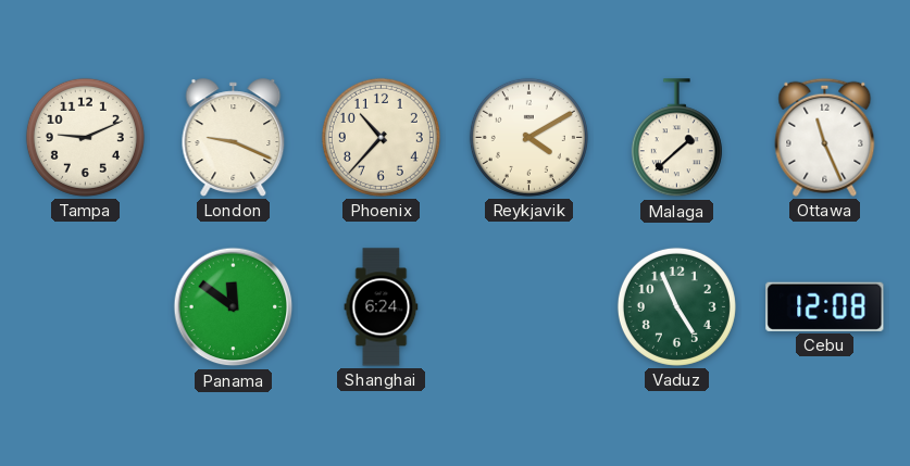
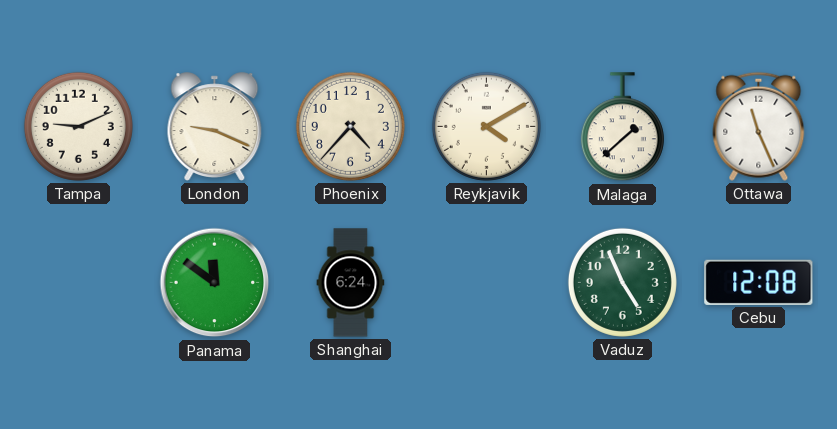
Phoenix: 10:37 -> 4:37 (350, 126)
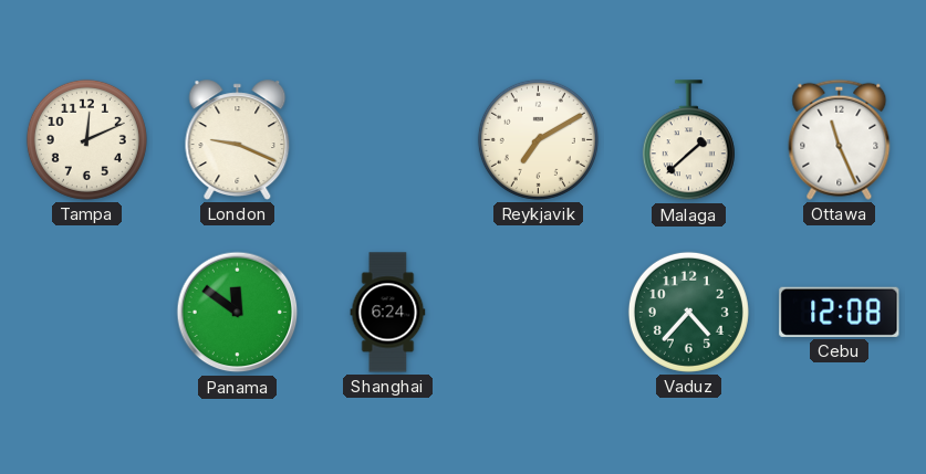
Tampa: 9:11 -> 12:11 (86, 139)
Phoenix: 4:37 -> none (350, 126)
Reykjavik: 4:10 -> 7:10 (538, 139)
Vaduz: 4:56 -> 4:37 (688, 312)
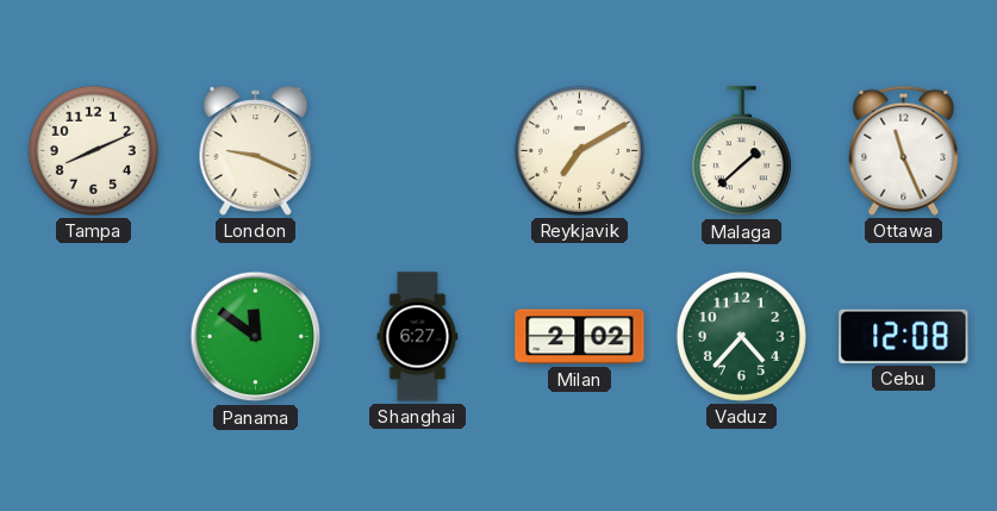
Tampa: 12:11 -> 8:11 (93, 150)
Shanghai: 6:24 -> 6:27 (418, 337)
Milan: none -> 2:02 (580, 337)
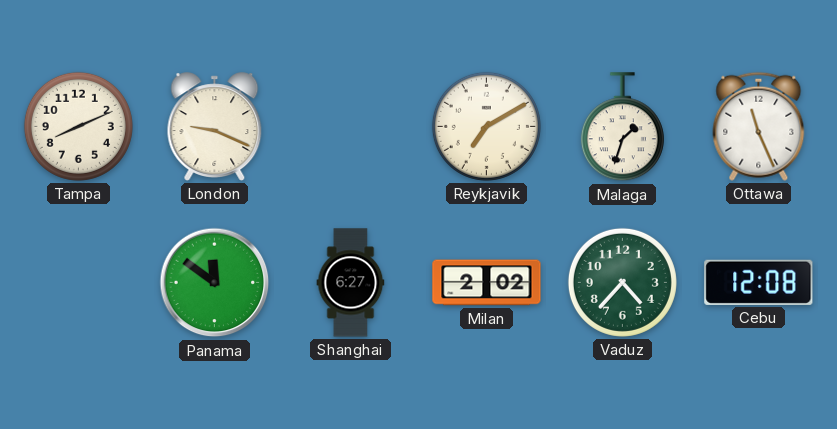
Malaga: 1:38 -> 1:33 (622, 127)
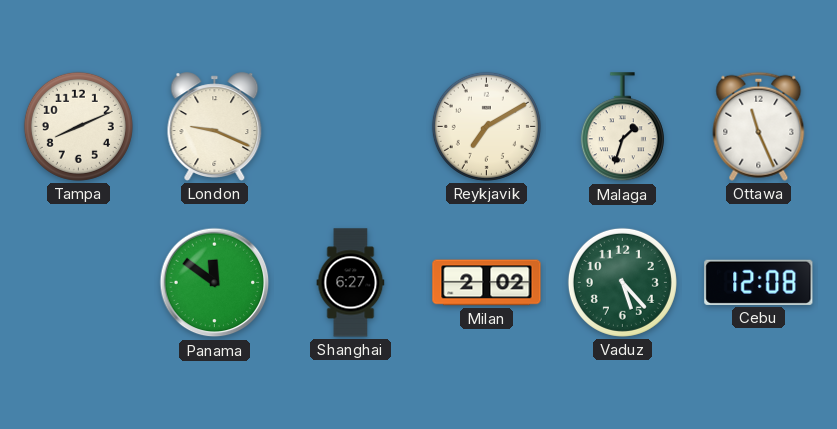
Vaduz: 4:37 -> 5:23 (622, 282)
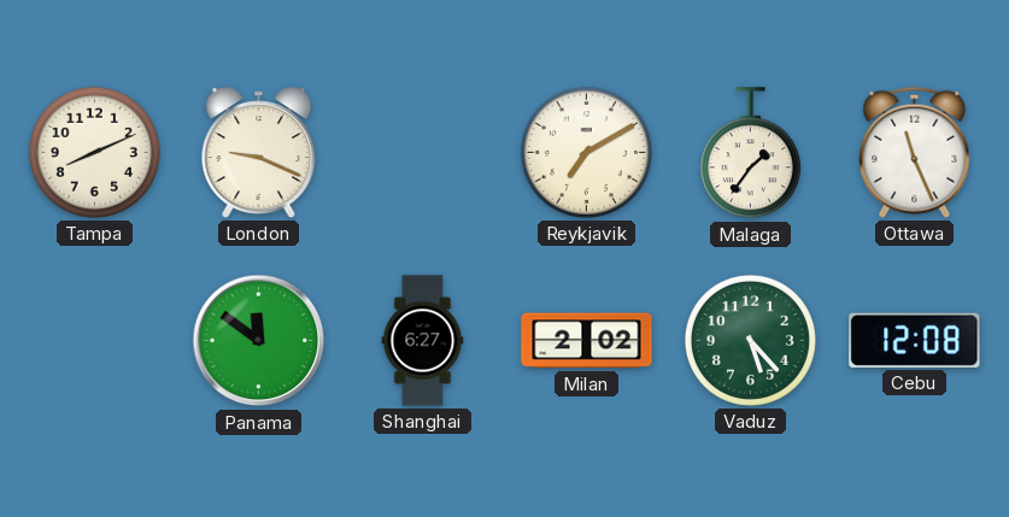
Malaga: 1:33 -> 1:36 (750, 153)
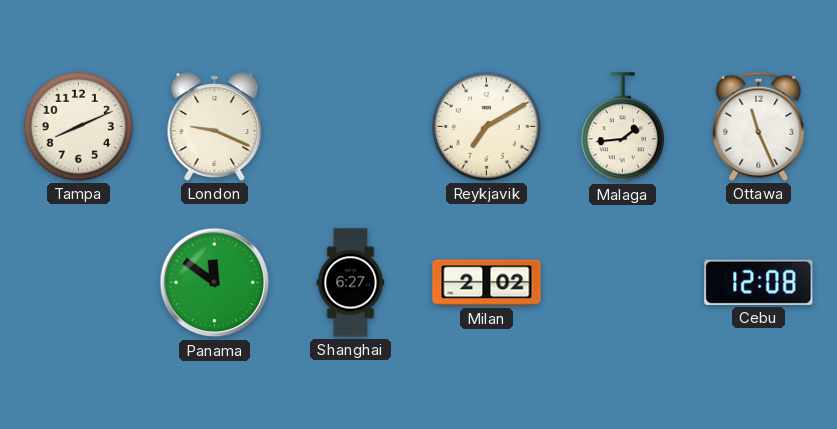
Malaga: 1:36 -> 1:44 (622, 127)
Vaduz: 5:23 -> none (750, 340)
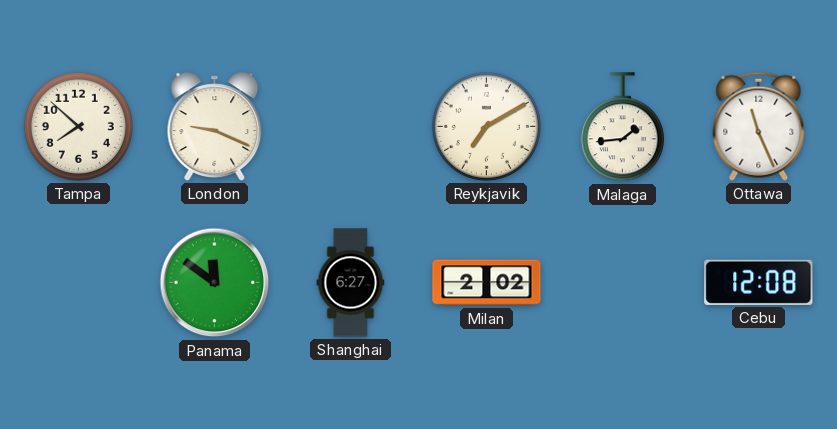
Tampa: 8:11 -> 7:52 (78, 126)
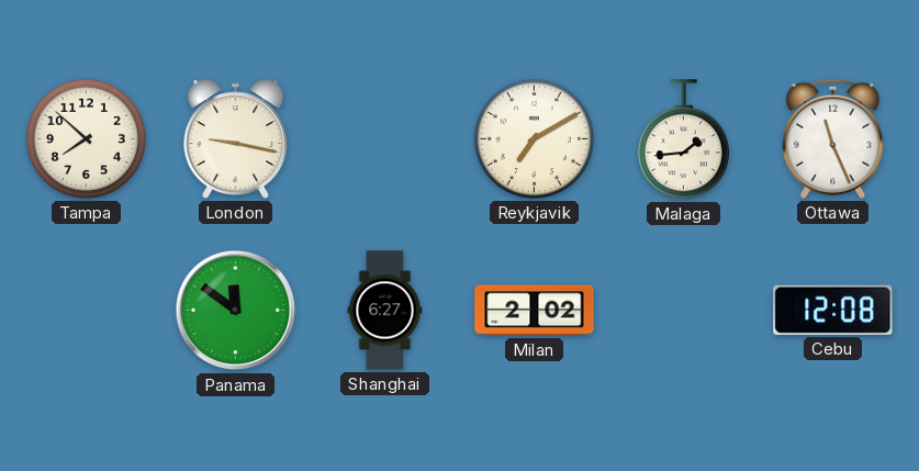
London: 9:19 -> 9:17 (236, 139)
